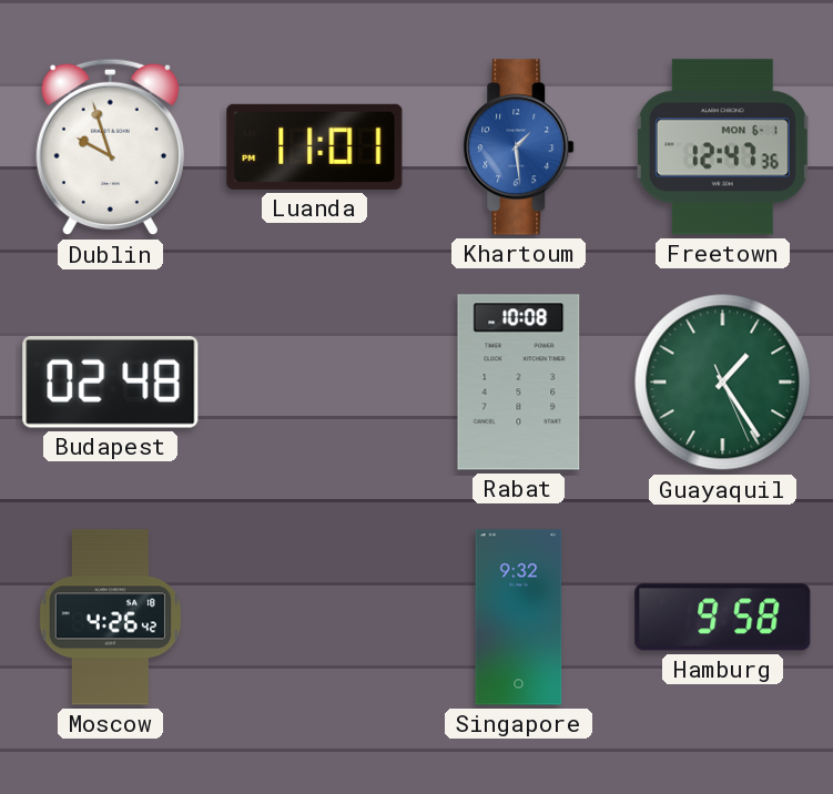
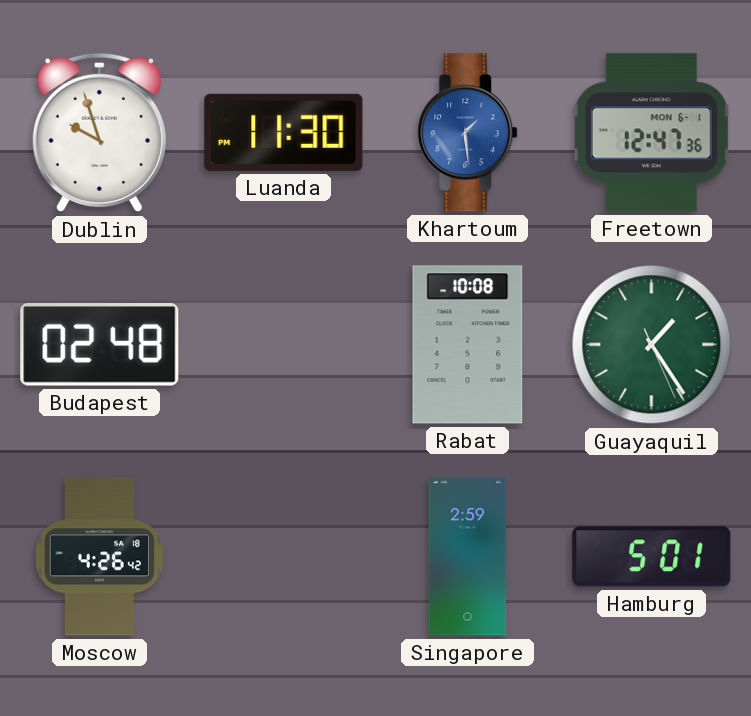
Luanda: 11:01 -> 11:30 (284, 132)
Singapore: 9:32 -> 2:59 (468, 557)
Hamburg: 9:58 -> 5:01 (652, 557)
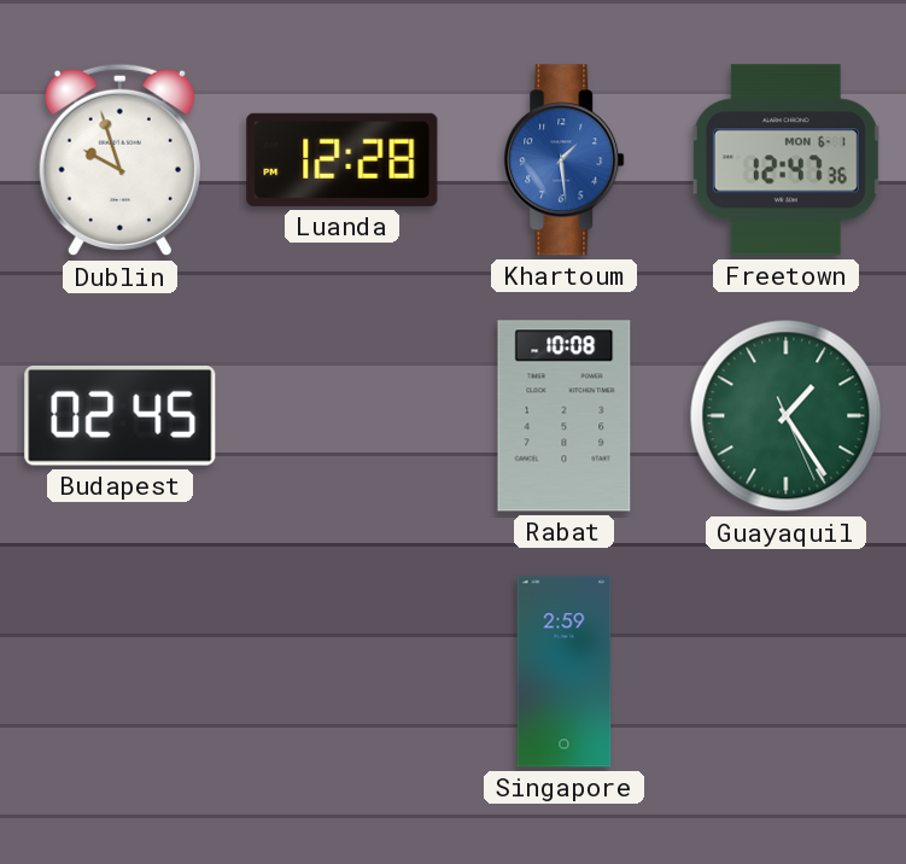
Luanda: 11:30 -> 12:28 (343, 159)
Budapest: 02:48 -> 02:45 (121, 416)
Moscow: 4:26 -> none (99, 557)
Hamburg: 5:01 -> none (652, 557)
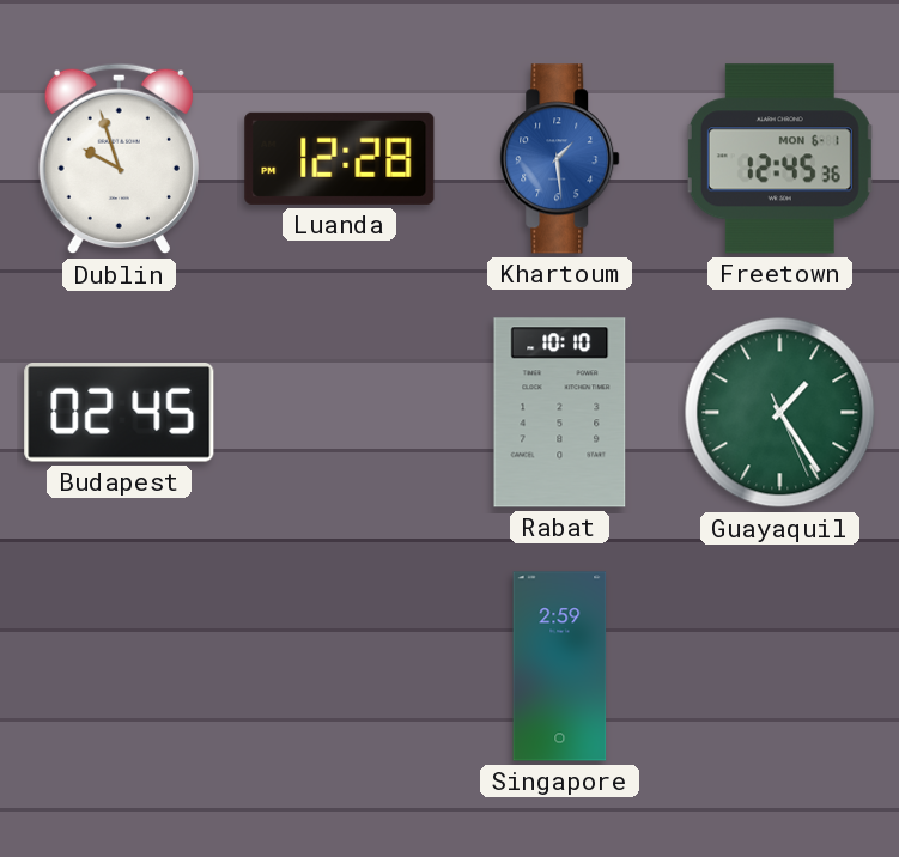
Freetown: 12:47 -> 12:45 (779, 159)
Rabat: 10:08 -> 10:10 (560, 413)
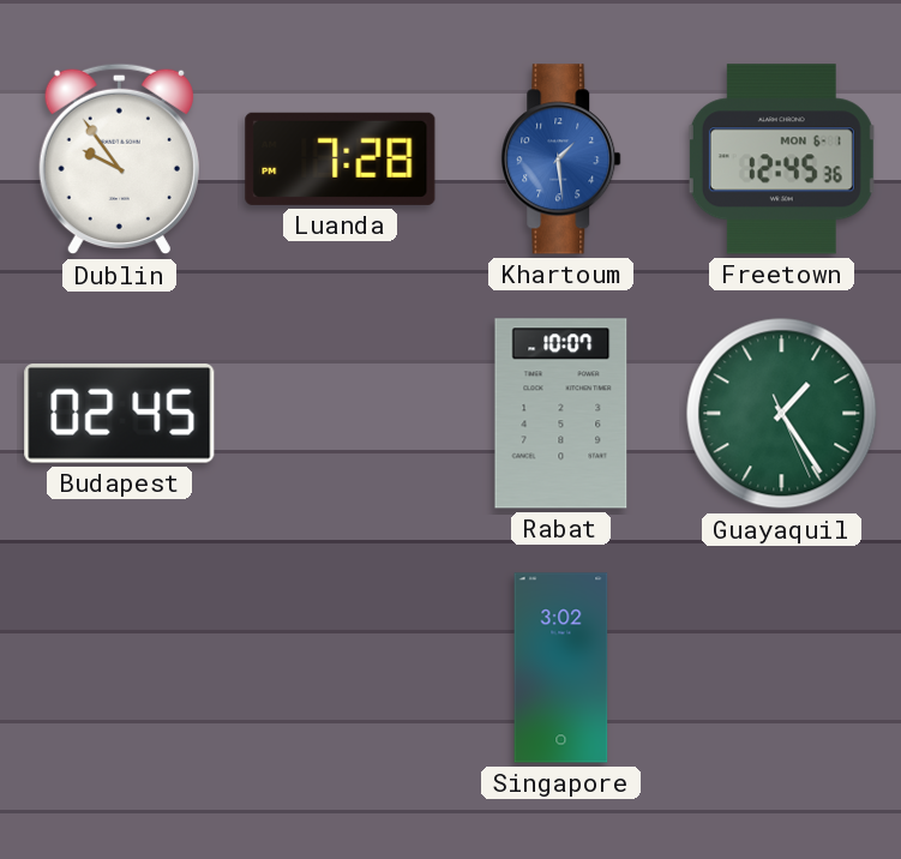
Dublin: 9:57 -> 9:54 (119, 160)
Luanda: 12:28 -> 7:28 (341, 158)
Rabat: 10:10 -> 10:07 (561, 414)
Singapore: 2:59 -> 3:02 (561, 668)
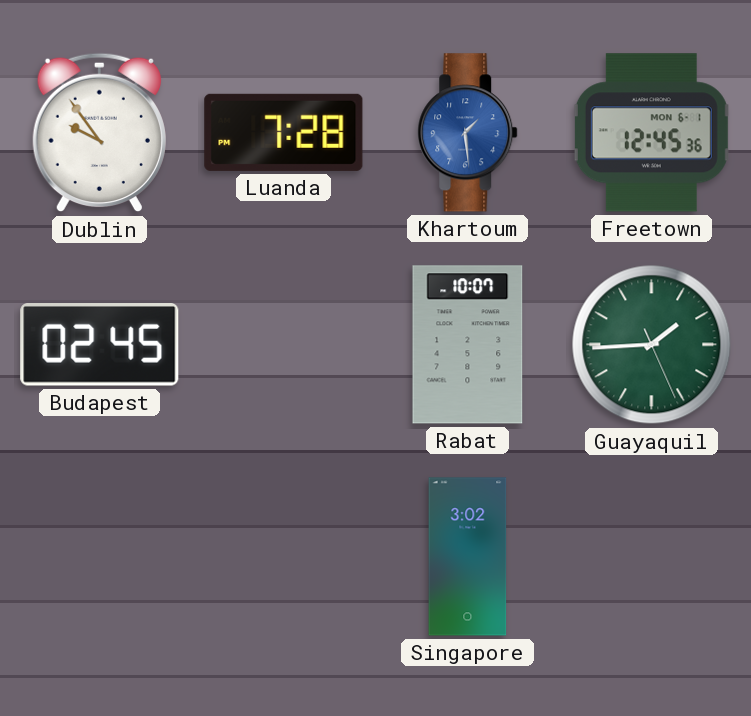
Guayaquil: 1:24 -> 1:44 (652, 345)
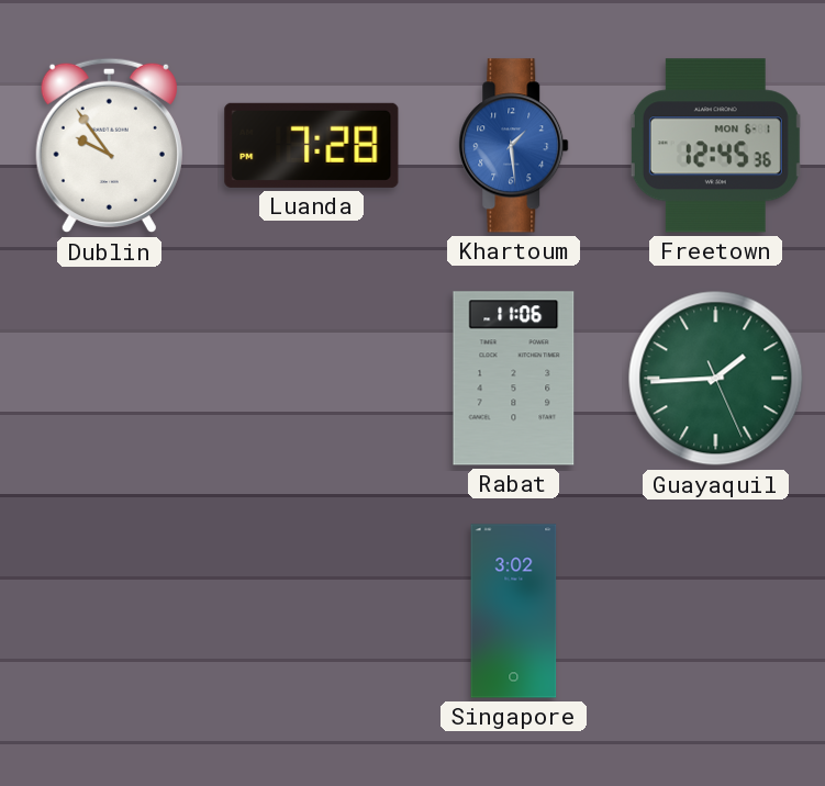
Budapest: 02:45 -> none (100, 345)
Rabat: 10:07 -> 11:06 (514, 379)
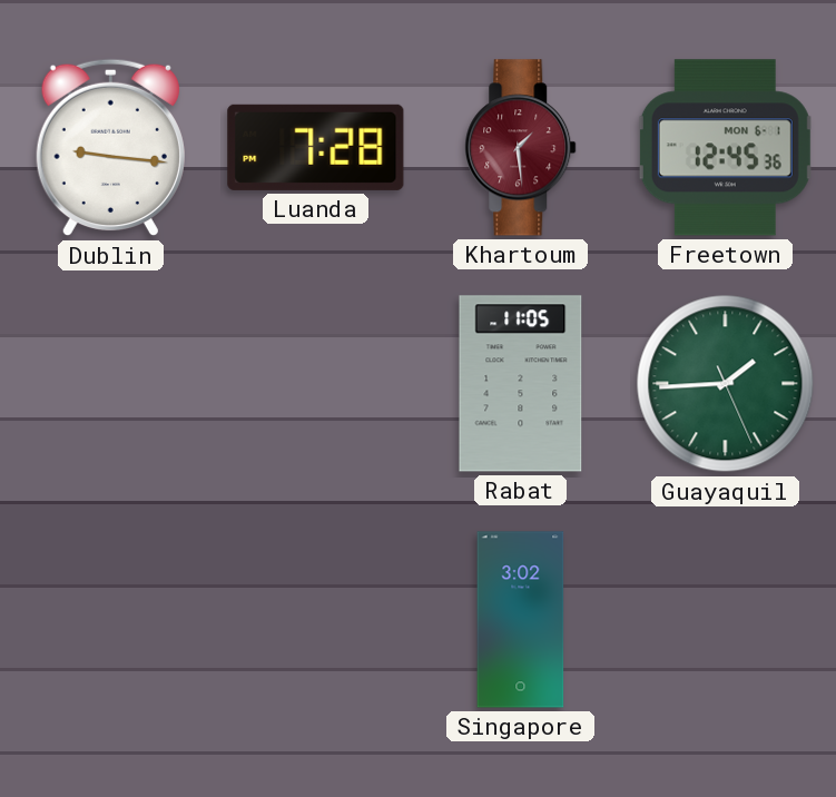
Dublin: 9:54 -> 9:16 (110, 148)
Khartoum dial: blue -> burgundy (521, 148)
Rabat: 11:06 -> 11:05 (521, 384)
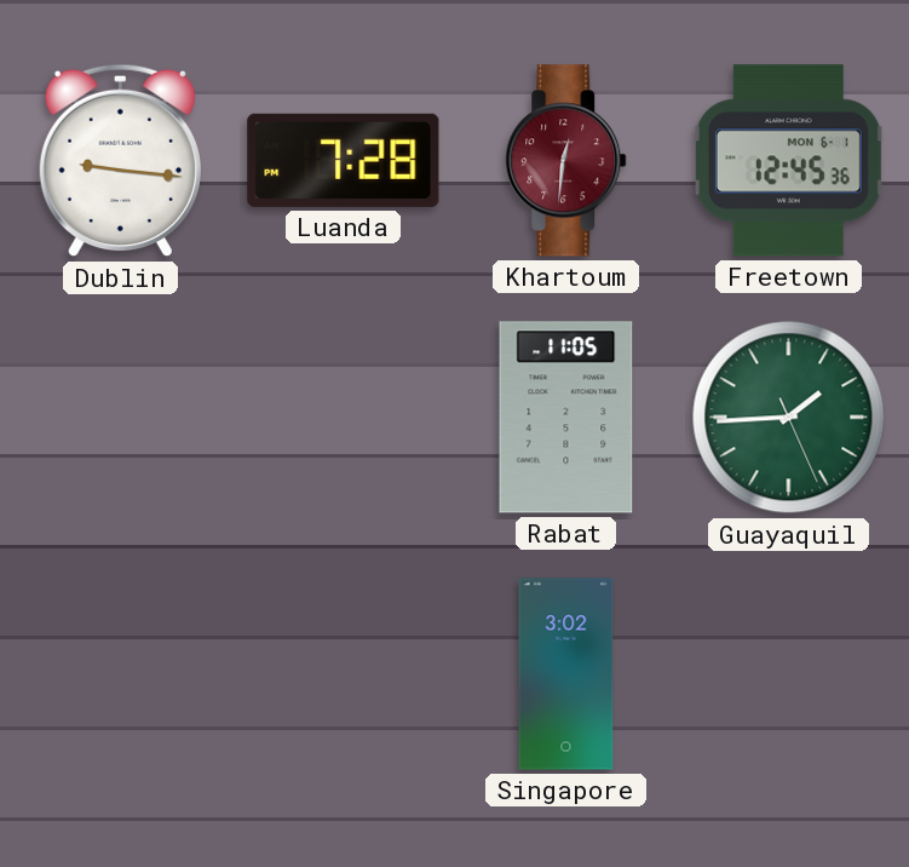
Khartoum: 1:29 -> 12:31 (566, 161)
